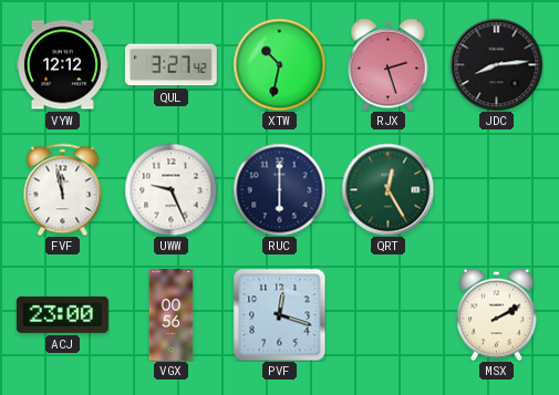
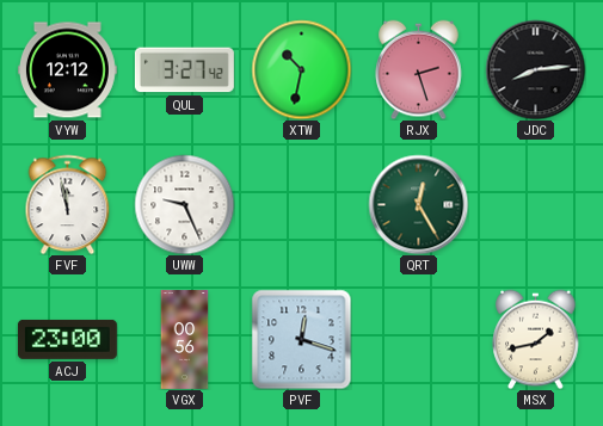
RUC: 6:00 -> none (279, 189)
MSX: 2:10 -> 1:43 (536, 339)
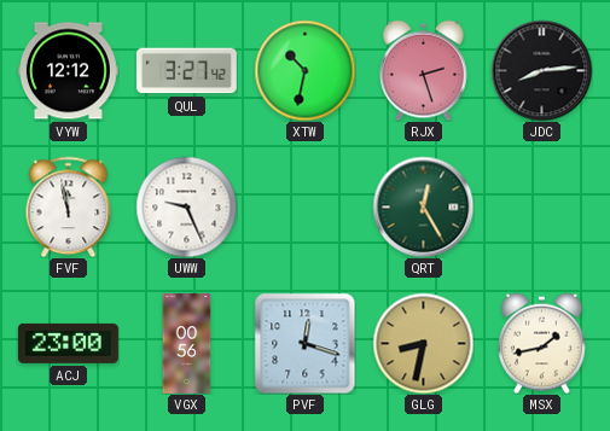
GLG: none -> 8:32 (423, 343)
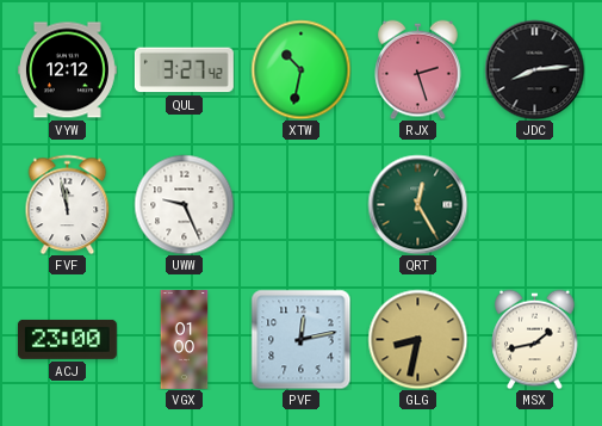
VGX: 00:56 -> 01:00 (185, 340)
PVF: 12:18 -> 12:13 (300, 339)
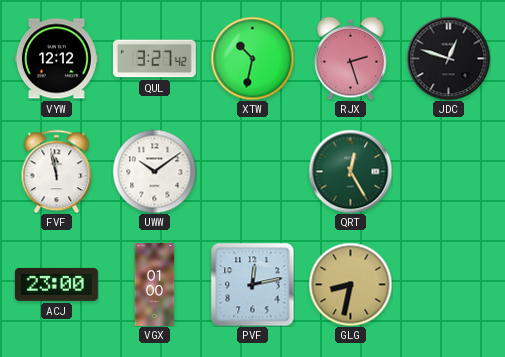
JDC: 8:14 -> 12:48 (448, 58)
UWW: 9:26 -> 10:09 (154, 171)
MSX: 1:43 -> none (535, 339)
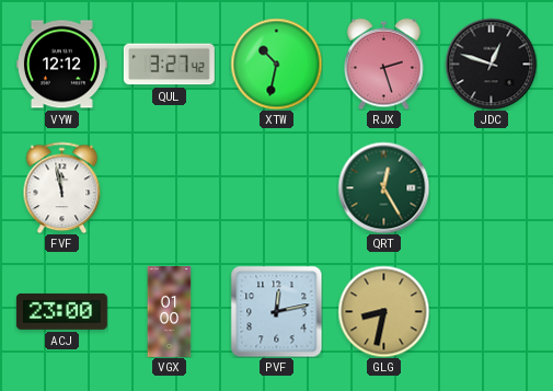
UWW: 10:09 -> none (154, 171)
